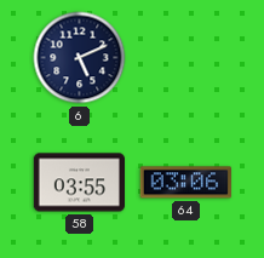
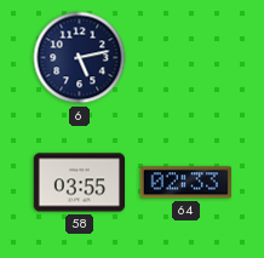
6: 5:11 -> 5:13 (80, 58)
64: 03:06 -> 02:33 (185, 183)
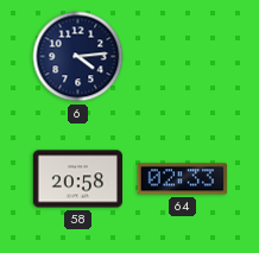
6: 5:13 -> 4:14 (78, 57)
58: 03:55 -> 20:58 (77, 179)
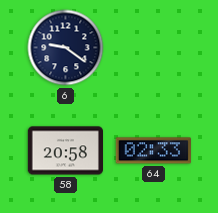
6: 4:14 -> 9:21 (66, 48)
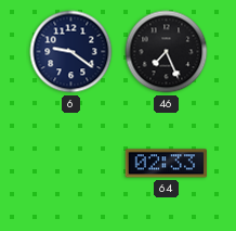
46: none -> 7:26 (167, 52)
58: 20:58 -> none (65, 151)
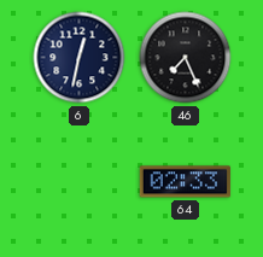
6: 9:21 -> 12:32 (80, 58)
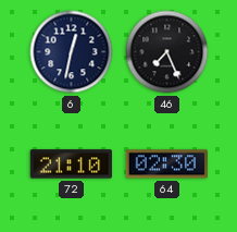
72: none -> 21:10 (71, 164)
64: 02:33 -> 02:30 (166, 164)
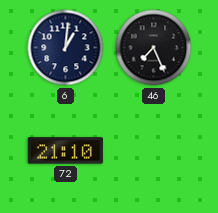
6: 12:32 -> 1:01 (66, 48)
64: 02:30 -> none (166, 164)
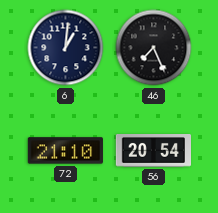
56: none -> 20:54 (153, 151)
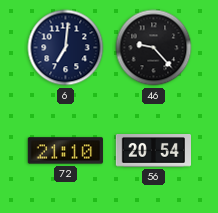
6: 1:01 -> 7:01 (66, 48)
46: 7:26 -> 9:23 (154, 48)
